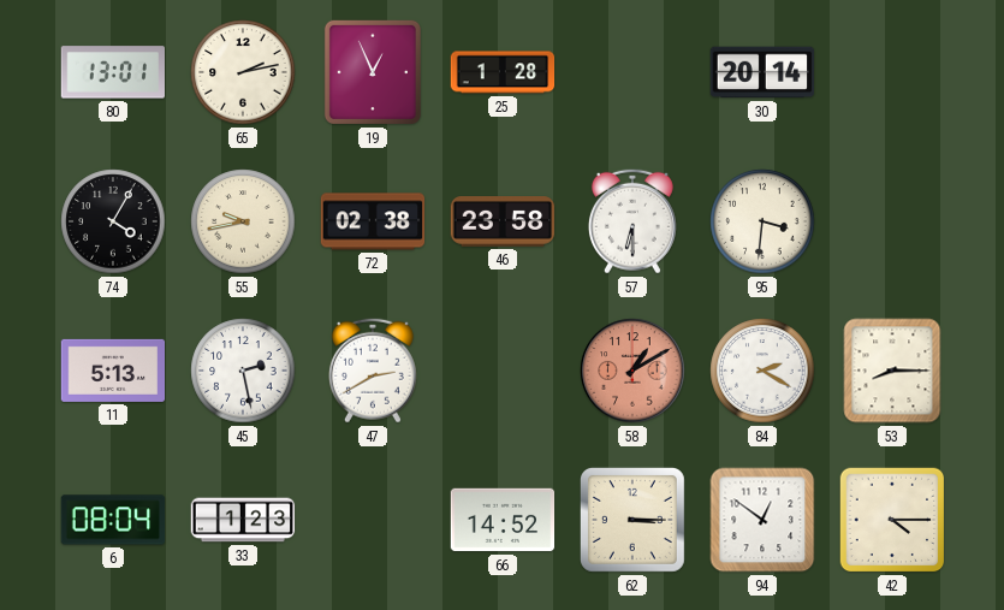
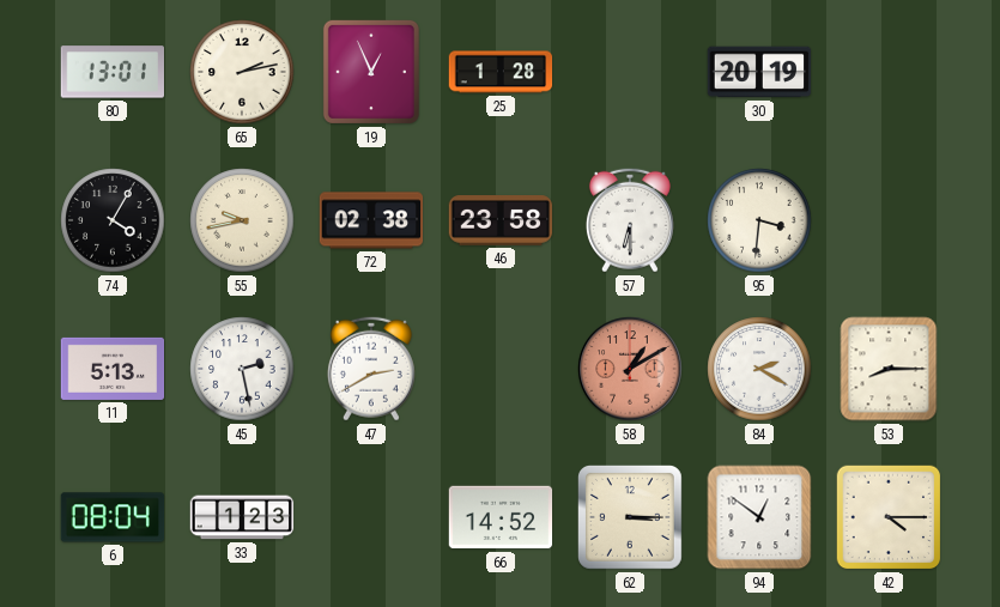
30: 20:14 -> 20:19 (759, 72)
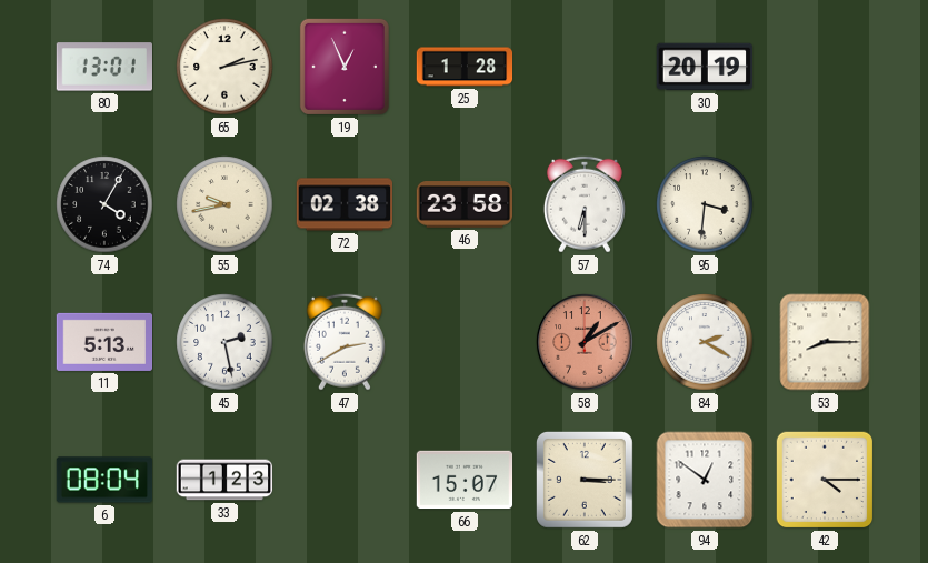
66: 14:52 -> 15:07 (465, 480)
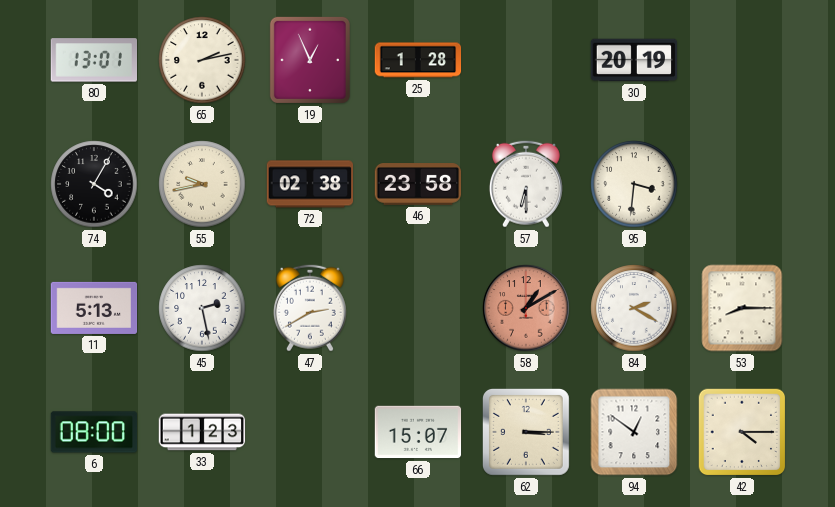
6: 08:04 -> 08:00 (94, 432)
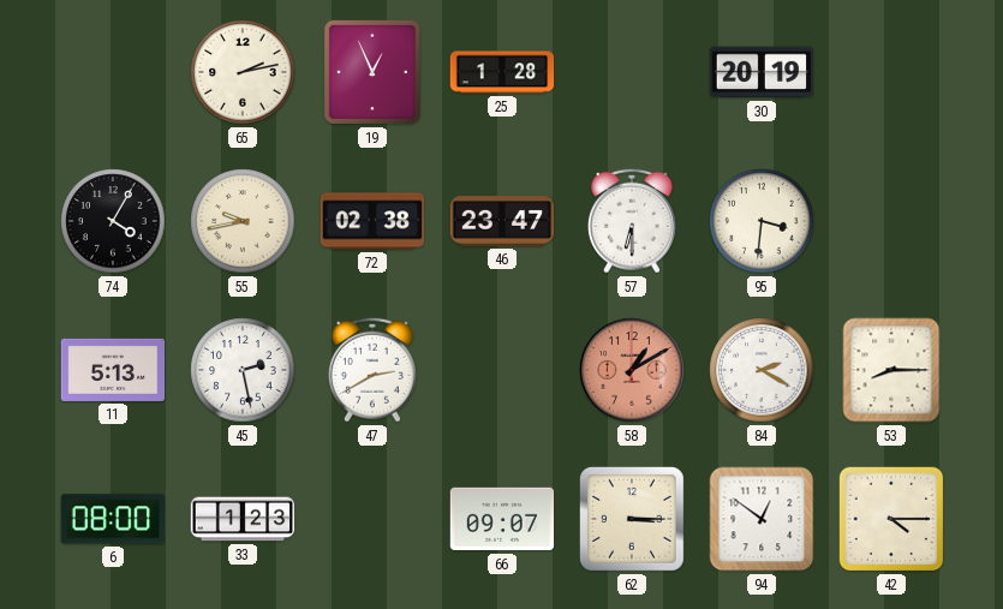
80: 13:01 -> none (93, 60)
46: 23:58 -> 23:47 (502, 221)
66: 15:07 -> 09:07 (502, 519)
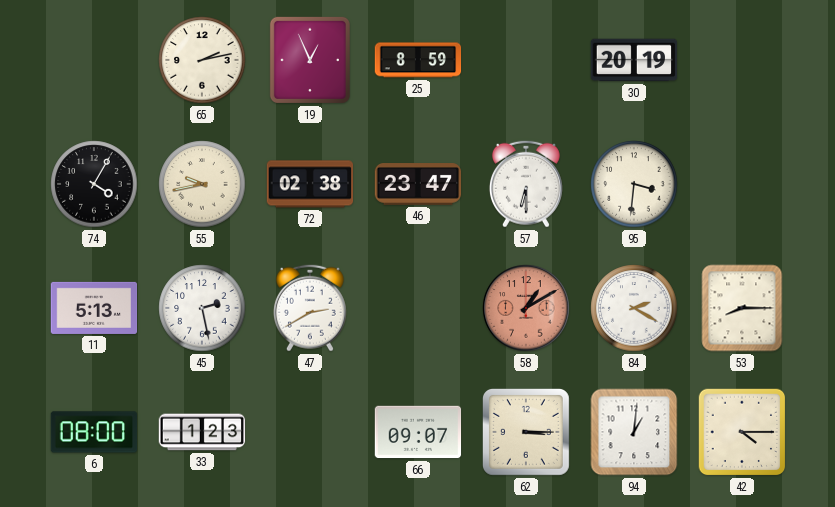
25: 1:28 -> 8:59 (418, 60)
94: 12:51 -> 1:01 (634, 432)
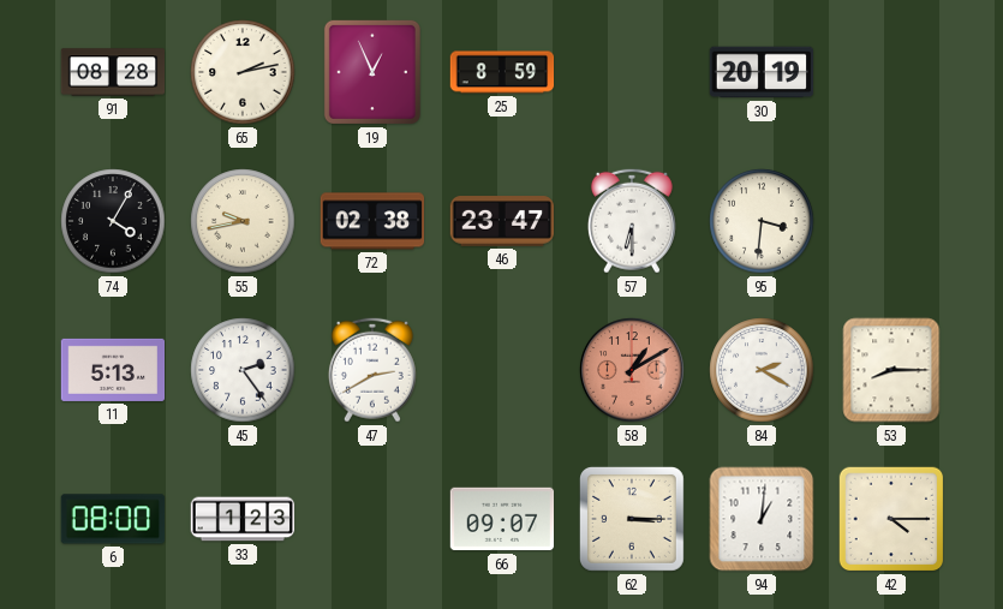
91: none -> 08:28 (113, 72)
45: 2:28 -> 2:24 (243, 370)
